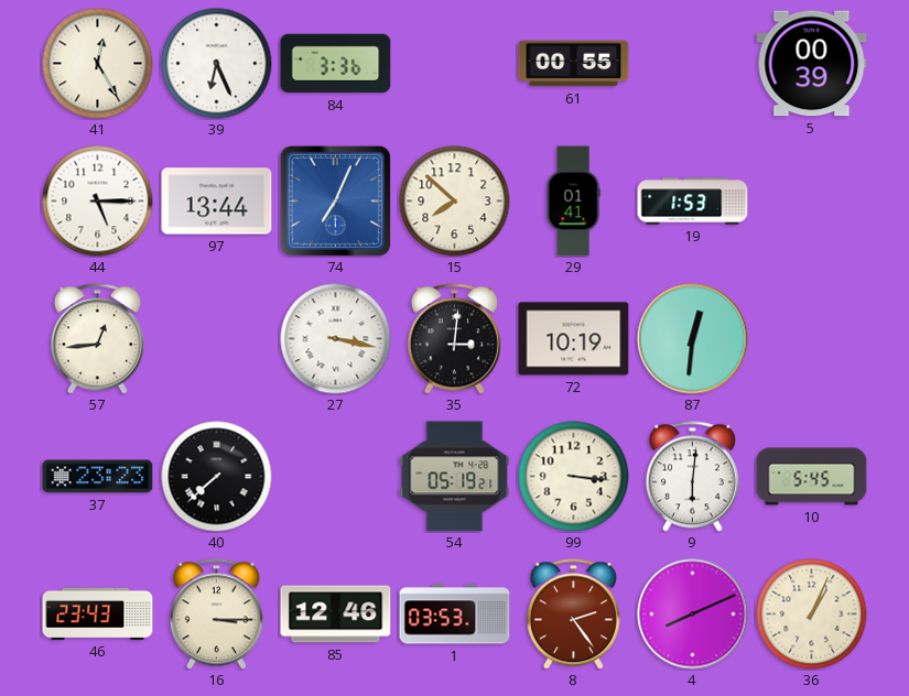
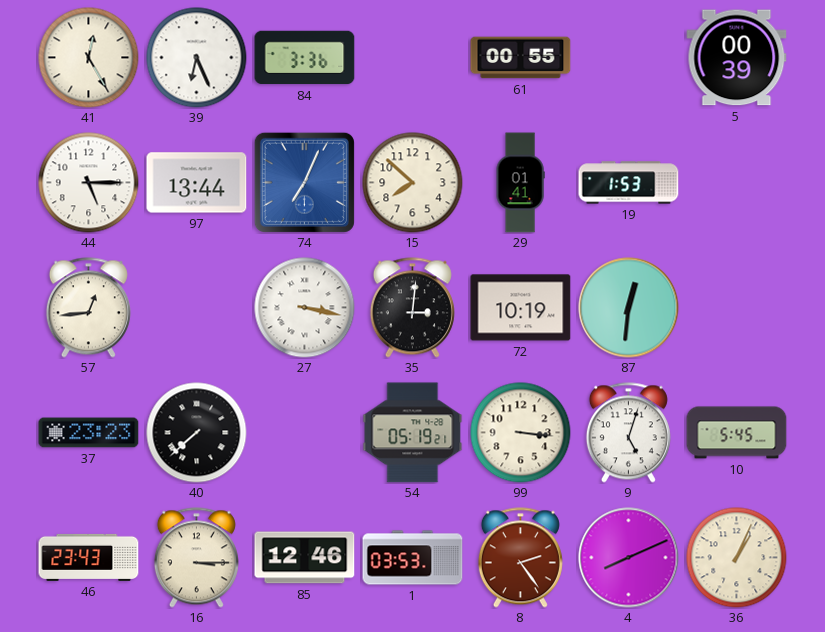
9: 6:01 -> 5:03 (628, 433)
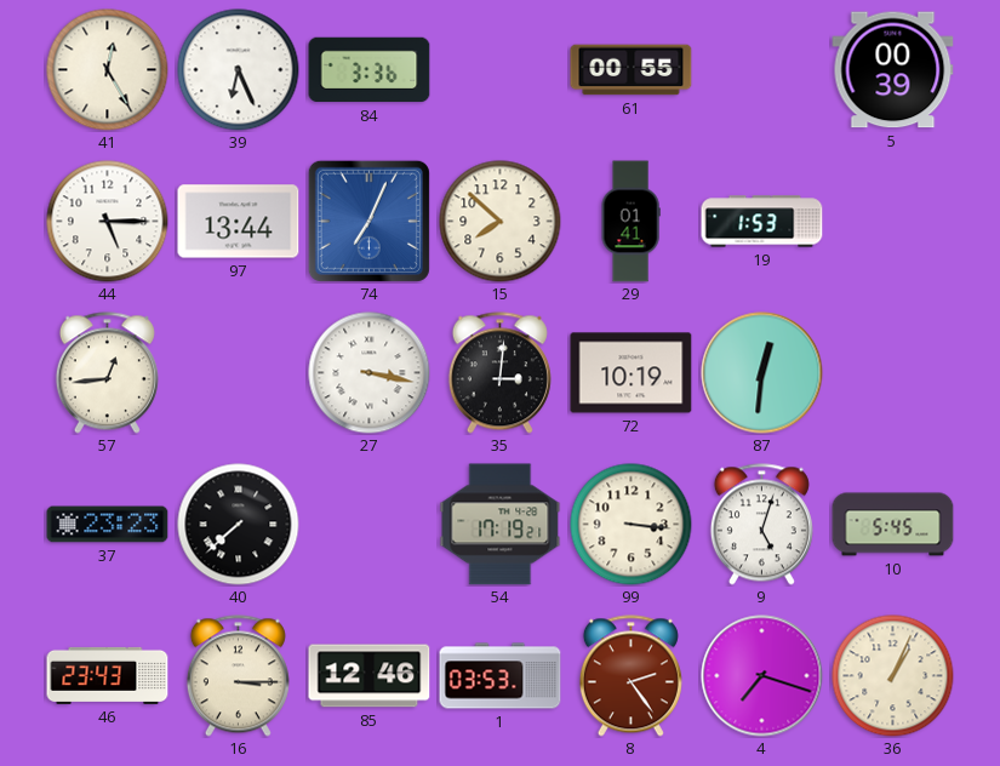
54: 05:19 -> 17:19 (501, 525)
4: 8:11 -> 7:18 (762, 676)
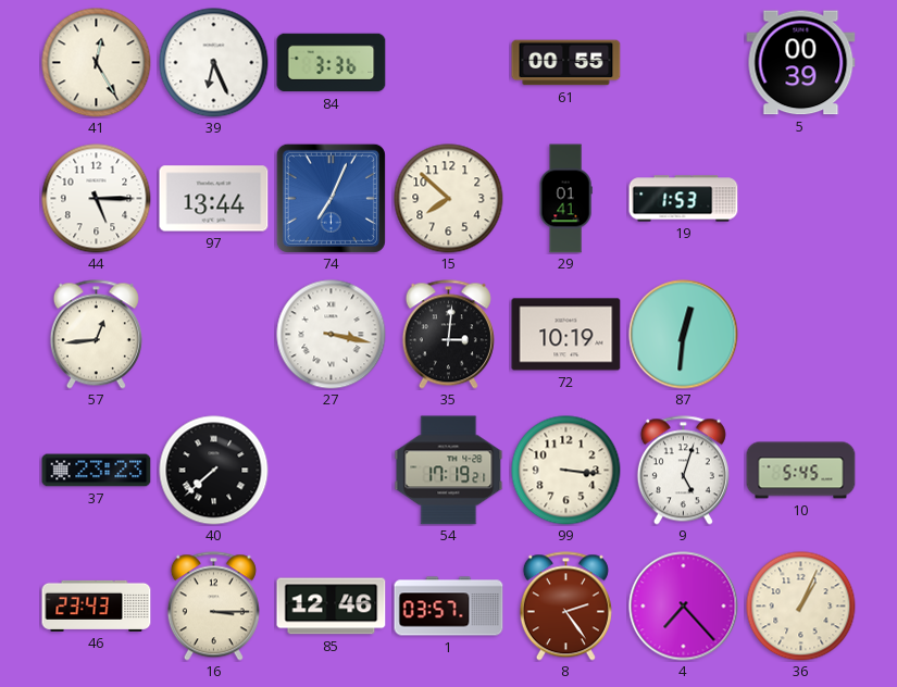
1: 03:53 -> 03:57 (449, 607)
4: 7:18 -> 7:23 (684, 607)
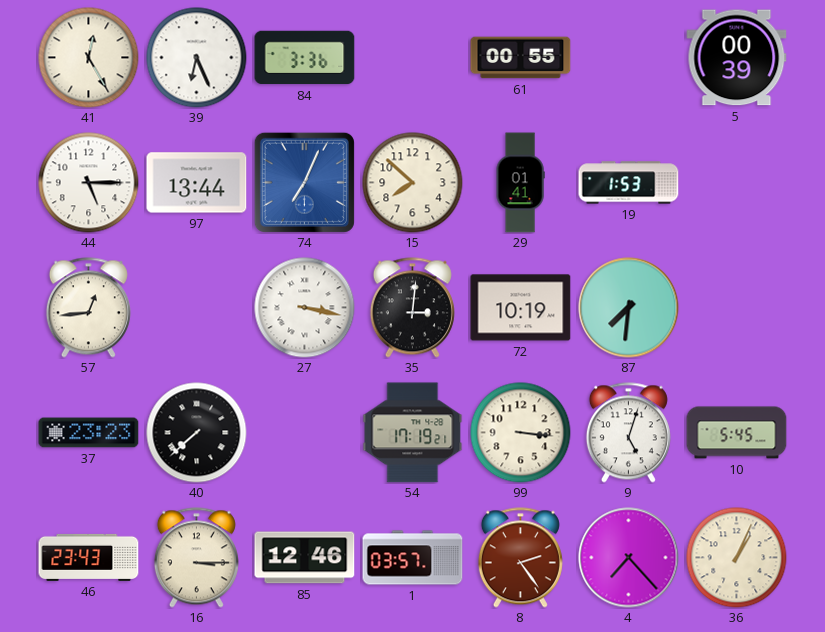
87: 12:31 -> 7:31 (629, 308)
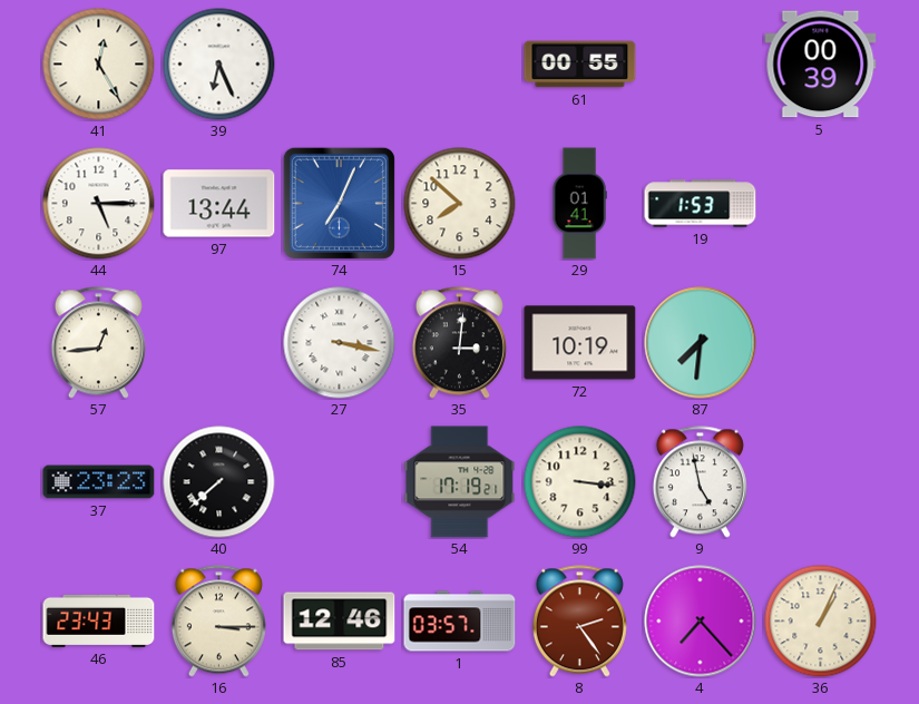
84: 3:36 -> none (305, 58)
9: 5:03 -> 4:58 (700, 482)
10: 5:45 -> none (737, 433)
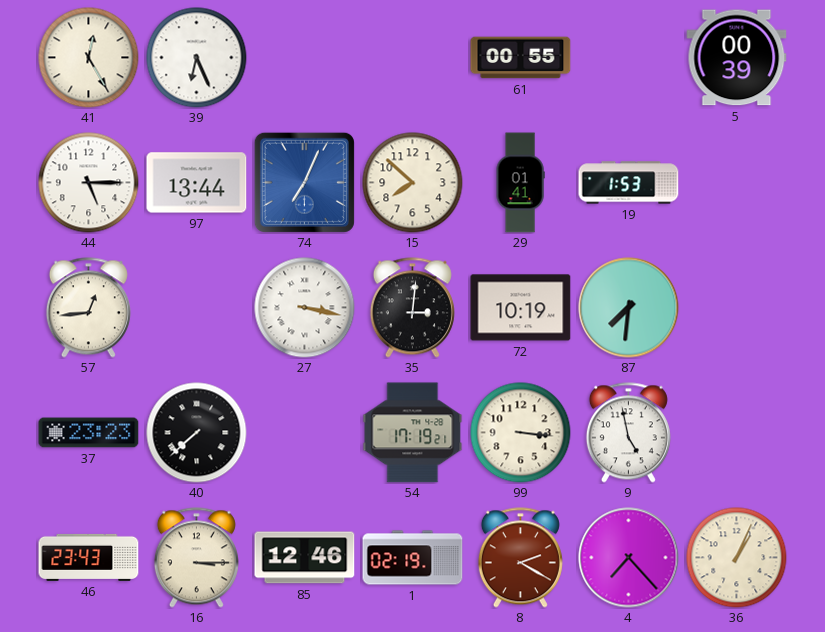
1: 03:57 -> 02:19 (413, 558)
8: 2:24 -> 2:20 (520, 558)
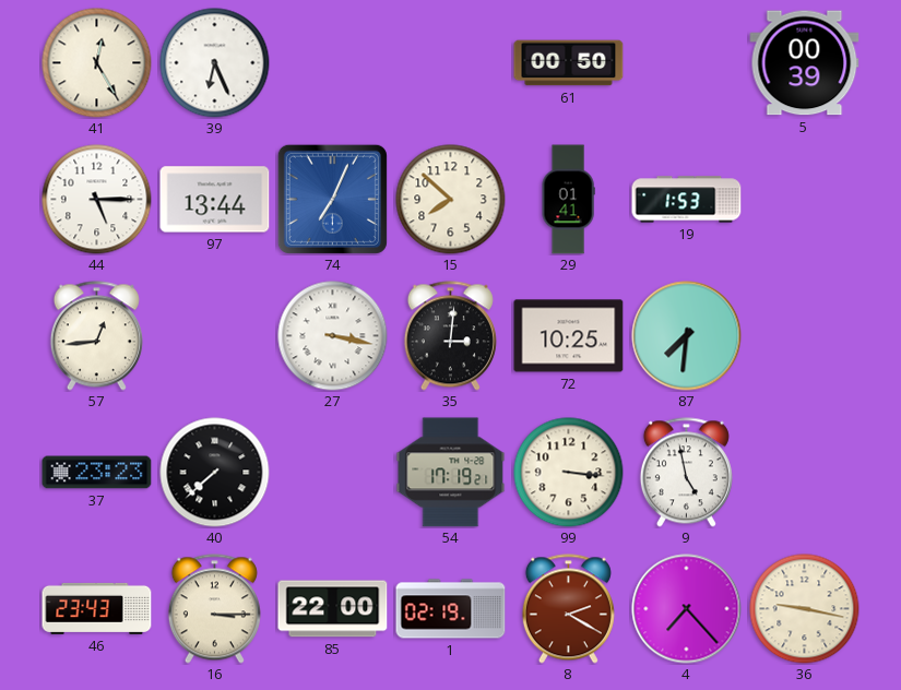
61: 00:55 -> 00:50 (569, 63)
72: 10:19 -> 10:25 (569, 336)
85: 12:46 -> 22:00 (333, 609)
36: 1:04 -> 9:17 (805, 609)
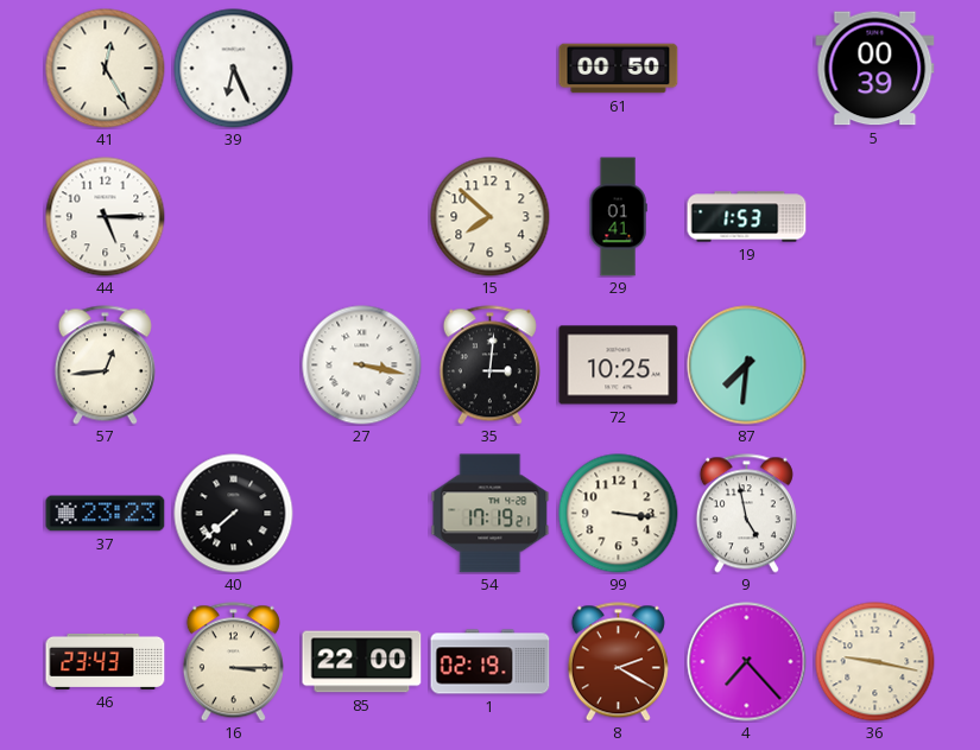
97: 13:44 -> none (215, 200)
74: 7:04 -> none (332, 199)
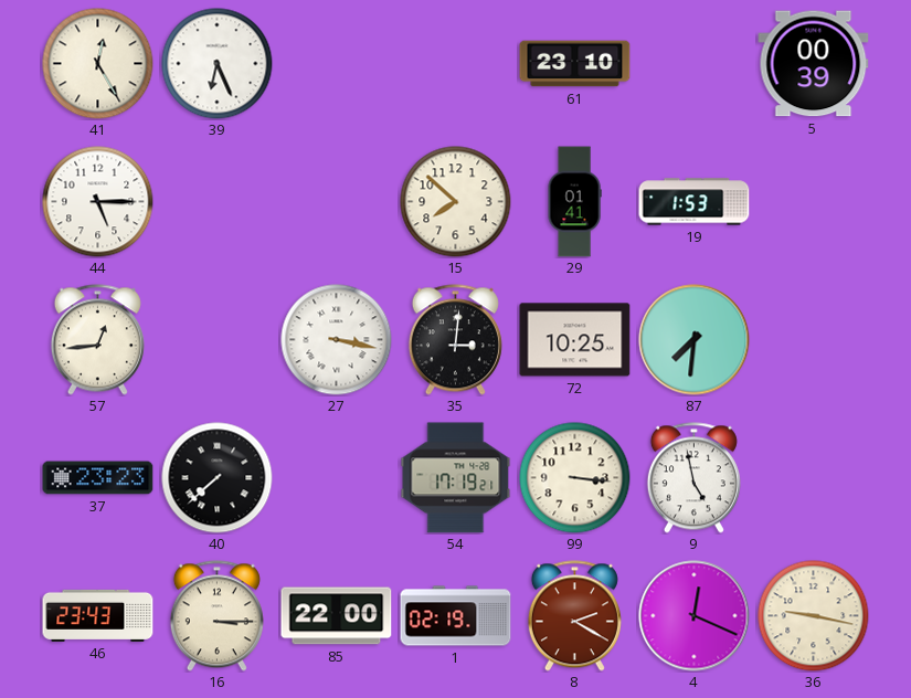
61: 00:50 -> 23:10 (575, 64)
4: 7:23 -> 12:19 (695, 616)
